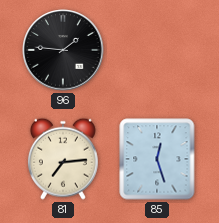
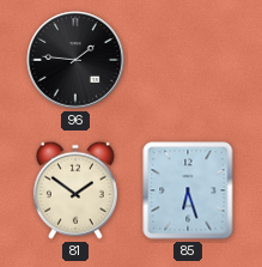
81: 7:14 -> 1:51 (75, 190)
85: 12:27 -> 6:27 (188, 190)
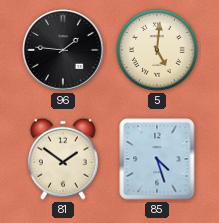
5: none -> 5:01 (157, 50)
85: 6:27 -> 4:27 (157, 159)
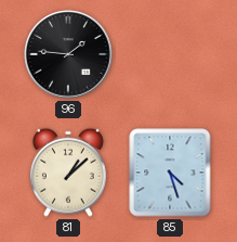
5: 5:01 -> none (157, 50)
81: 1:51 -> 1:08 (68, 173)
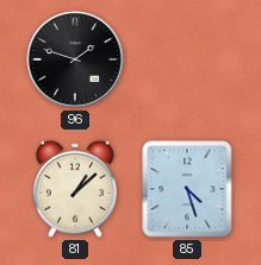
96: 1:46 -> 1:48 (75, 59)
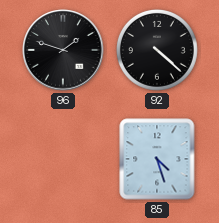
92: none -> 4:22 (157, 50)
81: 1:08 -> none (75, 189)
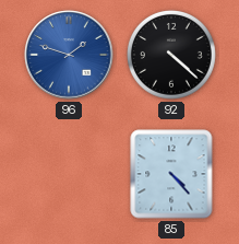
96 dial: black -> blue (69, 55)
85: 4:27 -> 4:23 (171, 174)
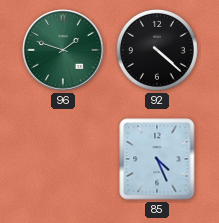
96 dial: blue -> green (63, 50)
85: 4:23 -> 4:26 (157, 159)
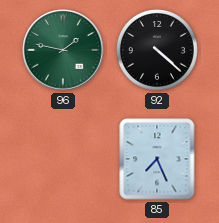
96: 1:48 -> 1:47 (63, 50)
85: 4:26 -> 7:26 (157, 159)
